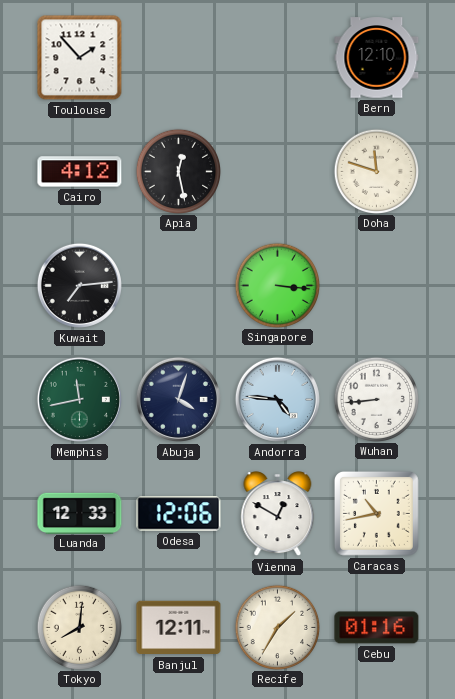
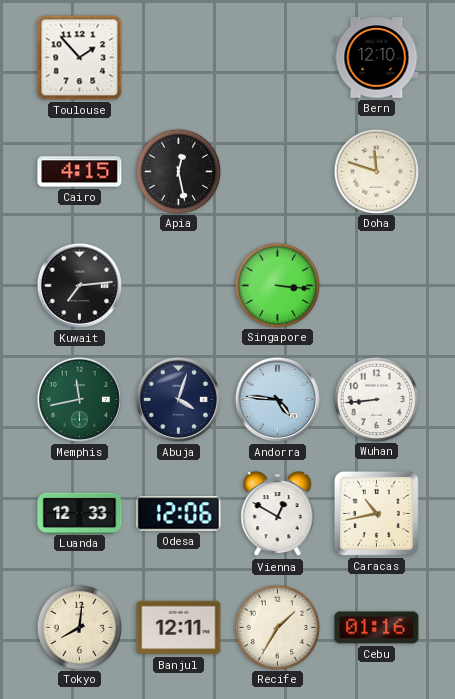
Cairo: 4:12 -> 4:15 (80, 172)
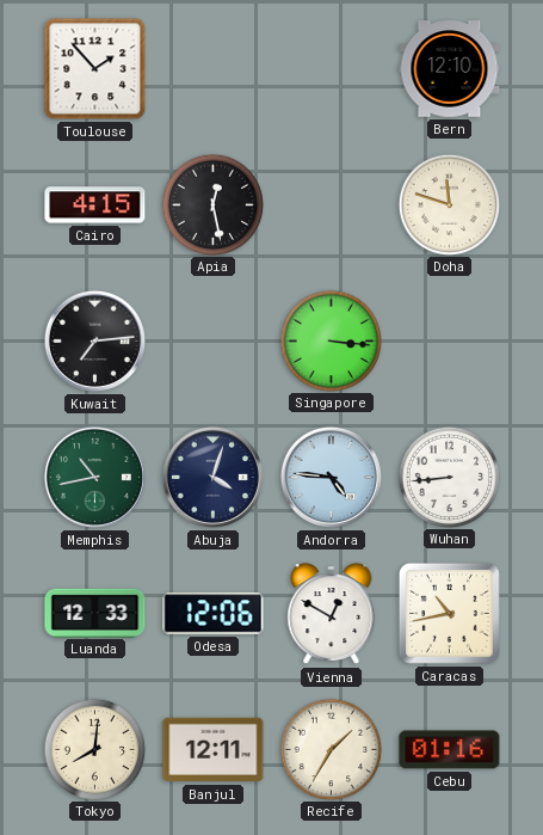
Memphis: 11:43 -> 10:43 (94, 477)
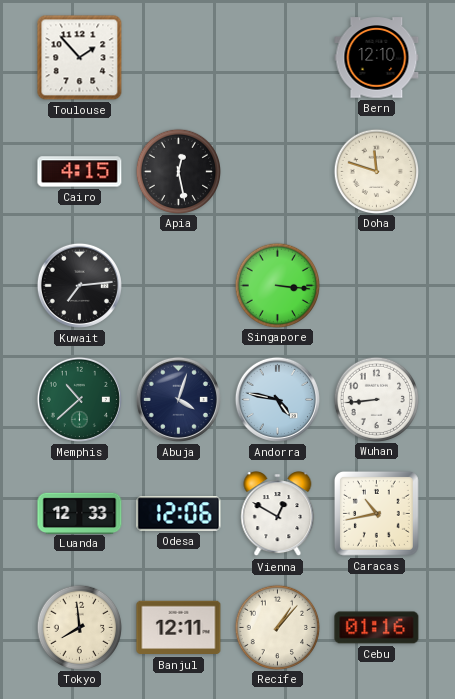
Memphis: 10:43 -> 10:38 (79, 399)
Andorra: 4:46 -> 4:47 (277, 399)
Tokyo: 8:01 -> 7:59 (79, 627)
Recife: 1:35 -> 1:07 (277, 627)
